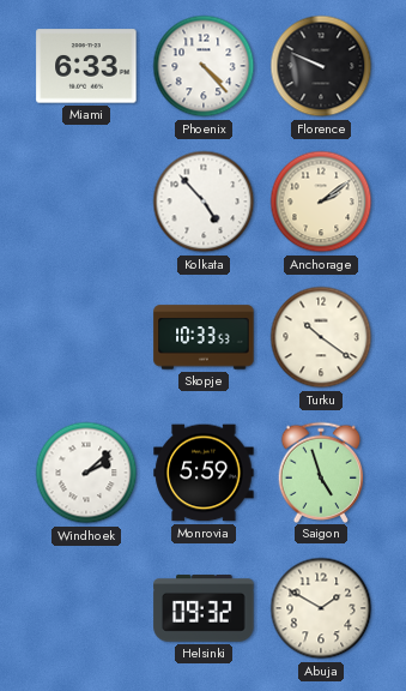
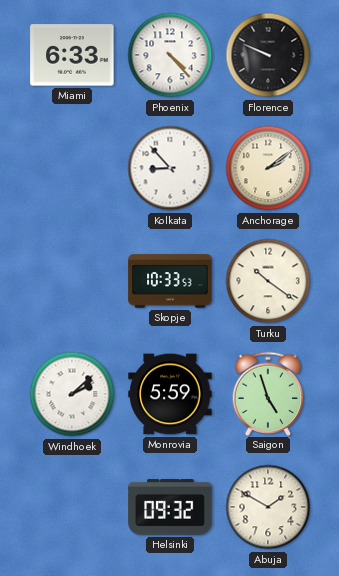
Kolkata: 4:53 -> 8:53 (170, 168)
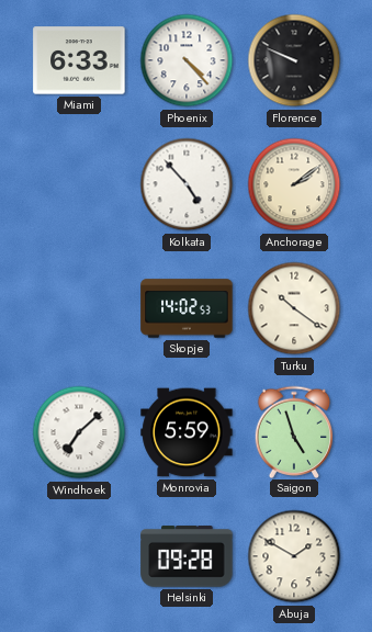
Kolkata: 8:53 -> 4:53 (187, 184)
Skopje: 10:33 -> 14:02 (187, 308)
Windhoek: 2:08 -> 7:08 (79, 432)
Helsinki: 09:32 -> 09:28 (187, 556)
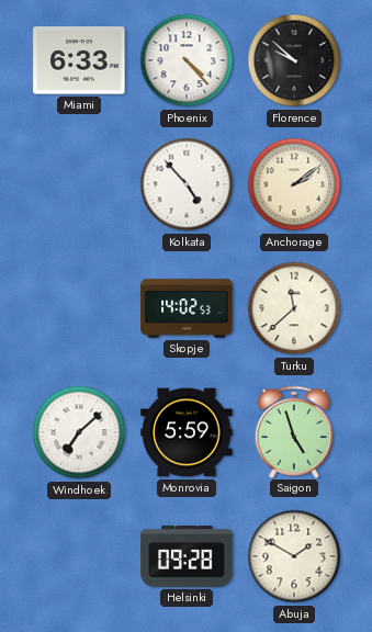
Florence: 9:49 -> 9:52 (294, 60)
Turku: 10:21 -> 11:38 (294, 308)
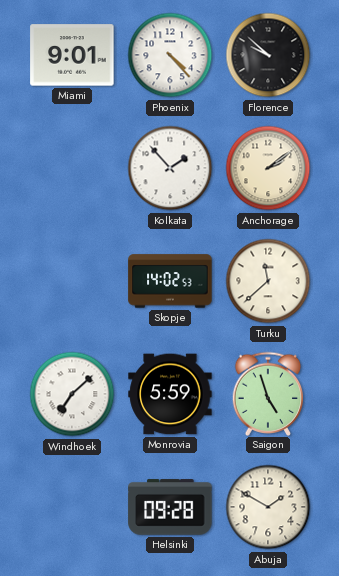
Miami: 6:33 -> 9:01 (72, 55)
Kolkata: 4:53 -> 1:53 (170, 168)
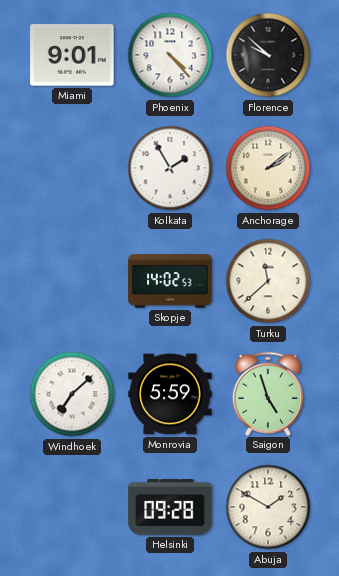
Kolkata: 1:53 -> 1:55 (170, 168)
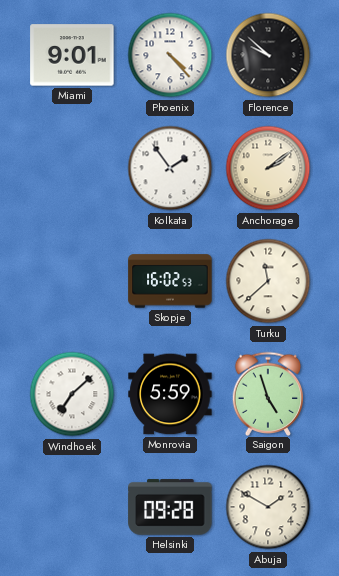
Kolkata: 1:55 -> 1:54 (170, 168)
Skopje: 14:02 -> 16:02 (170, 281)
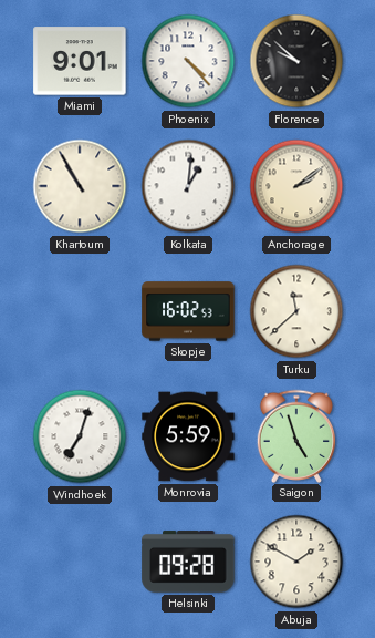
Khartoum: none -> 10:55 (80, 186)
Kolkata: 1:54 -> 1:01 (188, 186)
Windhoek: 7:08 -> 7:03 (80, 436)
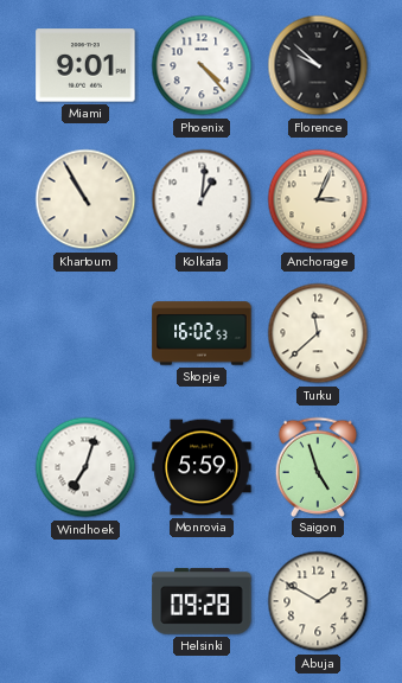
Anchorage: 2:09 -> 3:04 (318, 199)
